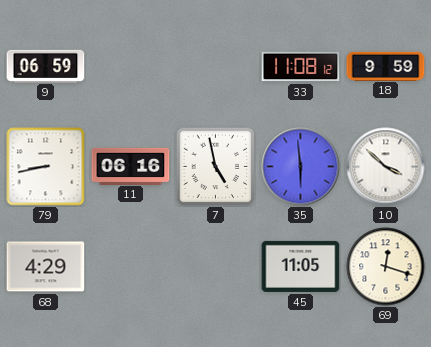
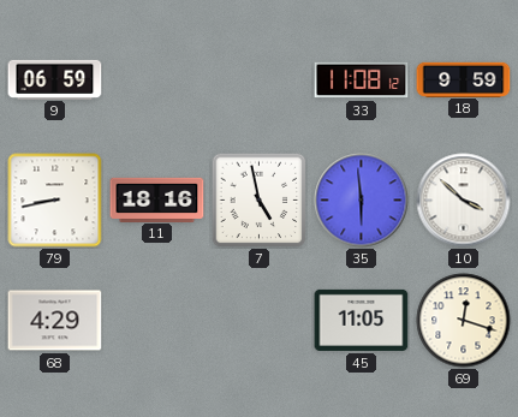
11: 06:16 -> 18:16 (157, 199)
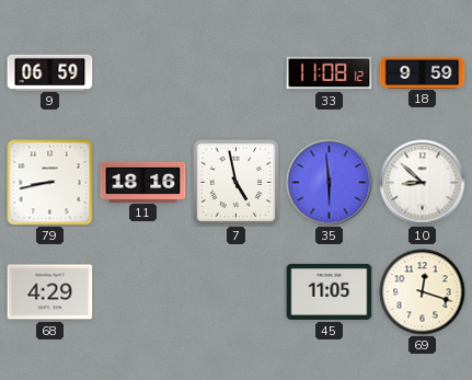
10: 3:52 -> 8:52 (423, 183)
